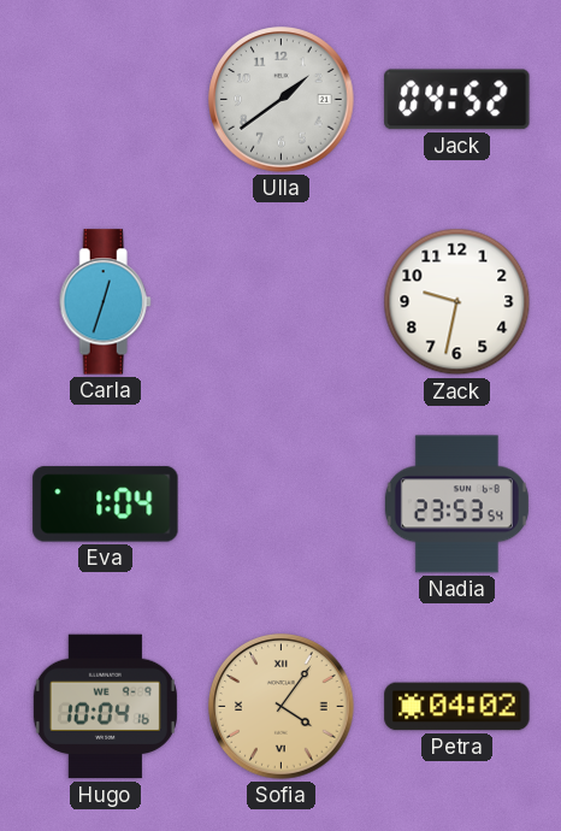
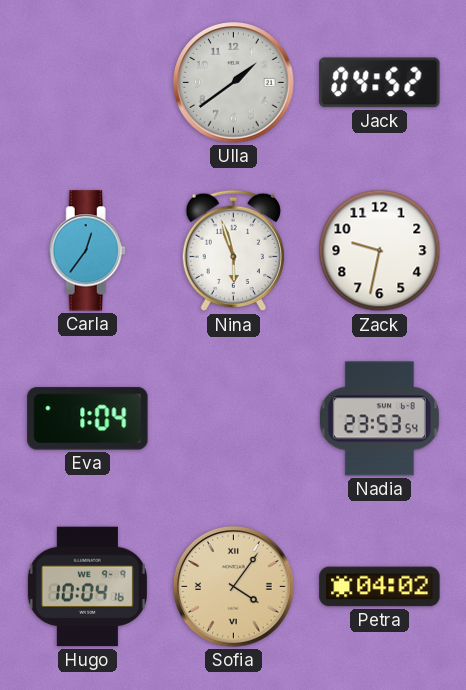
Carla: 12:33 -> 12:36 (87, 251)
Nina: none -> 5:57 (233, 251)
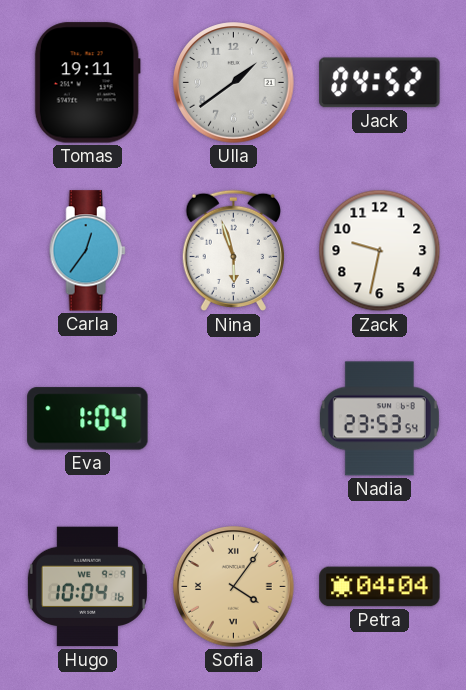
Tomas: none -> 19:11 (87, 83)
Petra: 04:02 -> 04:04 (380, 587)
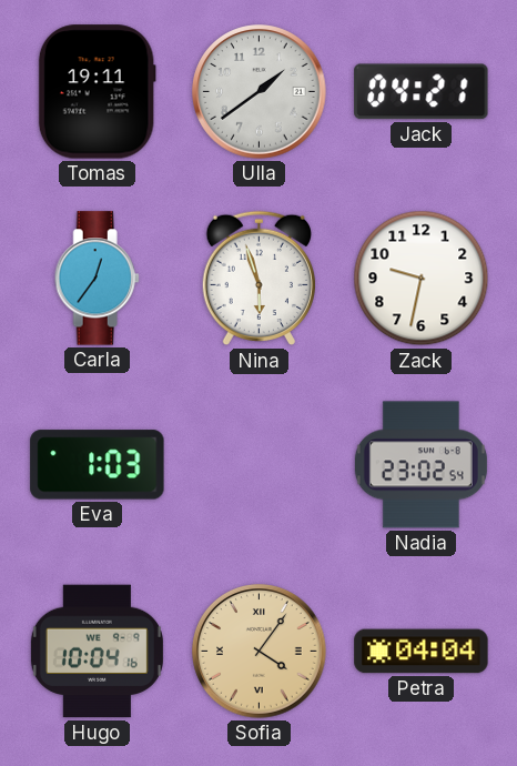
Jack: 04:52 -> 04:21 (422, 92)
Eva: 1:04 -> 1:03 (98, 465)
Nadia: 23:53 -> 23:02 (420, 465)
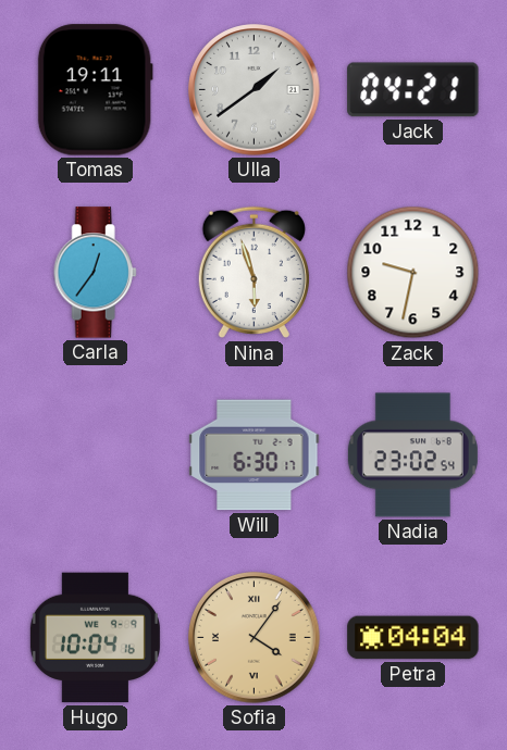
Eva: 1:03 -> none (98, 465)
Will: none -> 6:30 (255, 455)
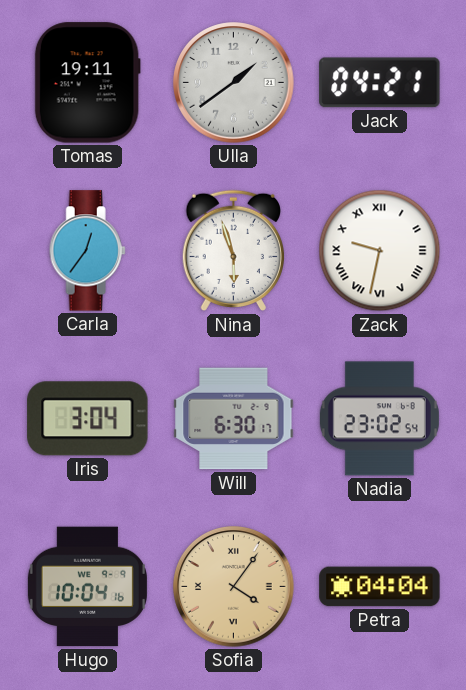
Zack numerals: Arabic -> Roman (380, 251)
Iris: none -> 3:04 (88, 419)
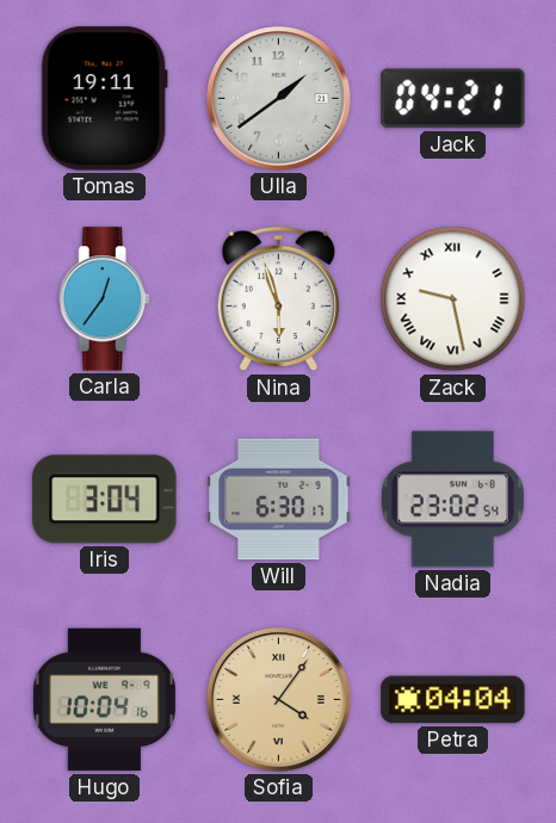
Zack: 9:32 -> 9:28 (453, 299)
